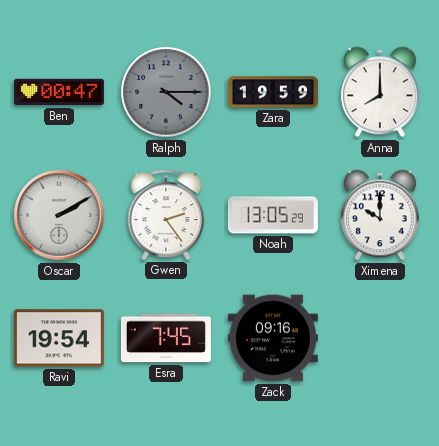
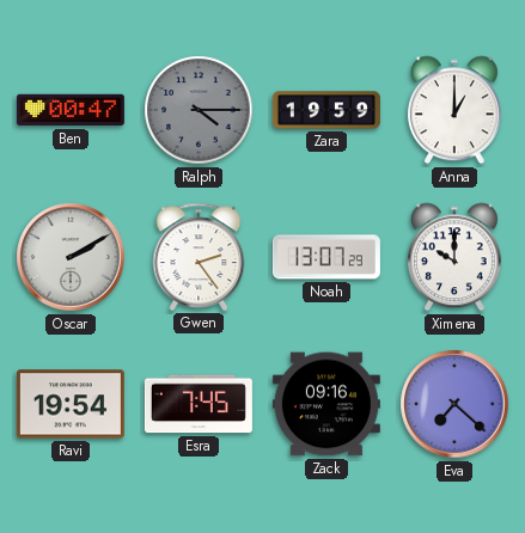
Anna: 8:00 -> 1:00 (454, 110)
Noah: 13:05 -> 13:07 (326, 257)
Eva: none -> 7:22 (454, 404)
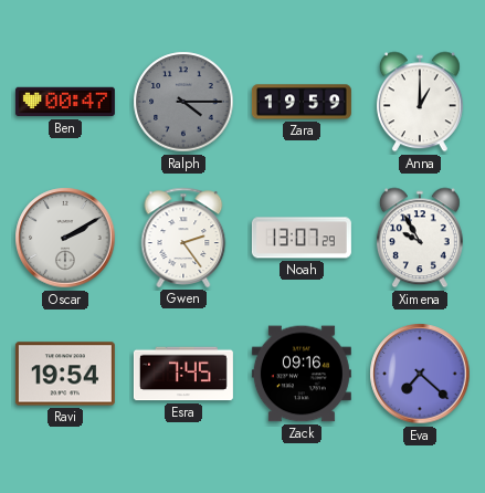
Ximena: 10:00 -> 9:55 (420, 238)
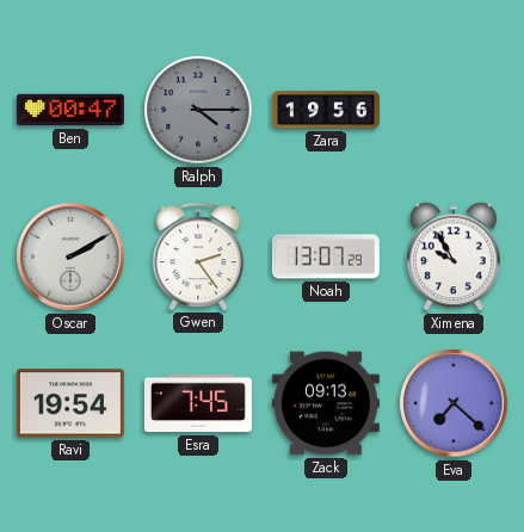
Zara: 19:59 -> 19:56 (326, 110)
Anna: 1:00 -> none (420, 102)
Zack: 09:16 -> 09:13 (326, 403)
